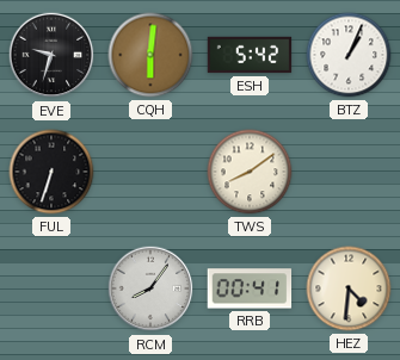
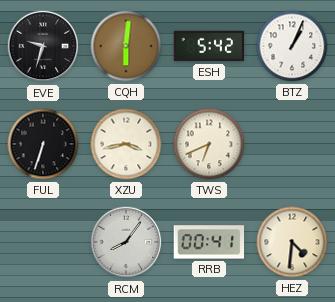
XZU: none -> 3:43 (126, 144)
TWS: 8:09 -> 6:41 (209, 144)
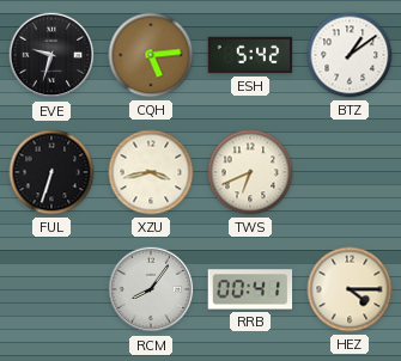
CQH: 6:01 -> 5:14 (151, 55)
BTZ: 1:04 -> 1:09 (350, 55)
HEZ: 4:31 -> 4:15 (350, 289)
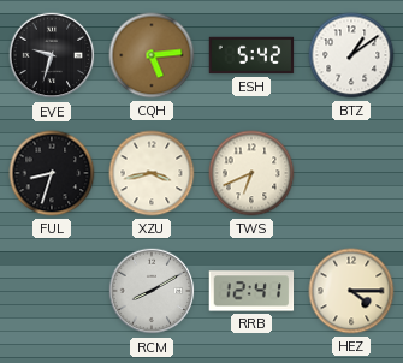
FUL: 6:33 -> 8:33 (52, 173)
RCM: 8:06 -> 8:10 (152, 291)
RRB: 00:41 -> 12:41 (251, 291)
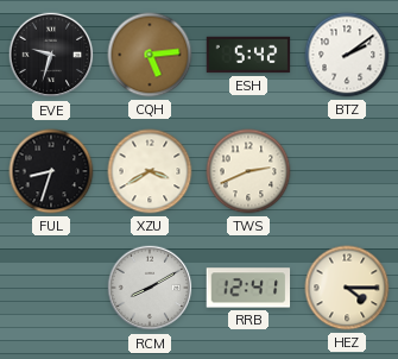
BTZ: 1:09 -> 2:09 (347, 55)
XZU: 3:43 -> 3:40 (150, 171)
TWS: 6:41 -> 2:41 (248, 171)
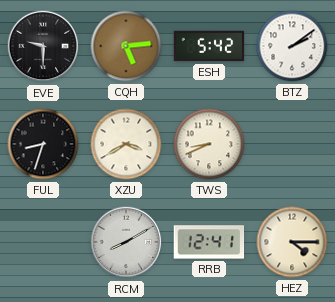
EVE: 9:33 -> 9:30 (43, 46)
TWS: 2:41 -> 8:41 (209, 144)
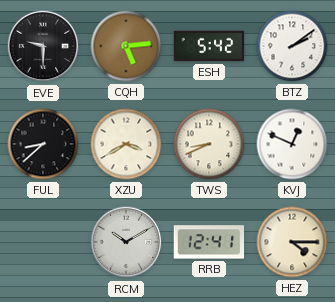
FUL: 8:33 -> 8:38 (43, 144)
KVJ: none -> 12:49 (292, 144)
RCM: 8:10 -> 10:10 (126, 242)
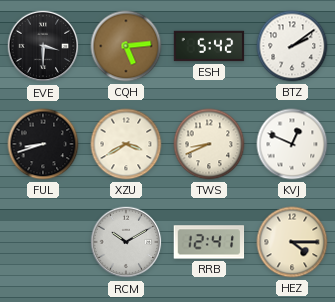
EVE: 9:30 -> 3:30 (43, 46)
FUL: 8:38 -> 8:42 (43, 144)
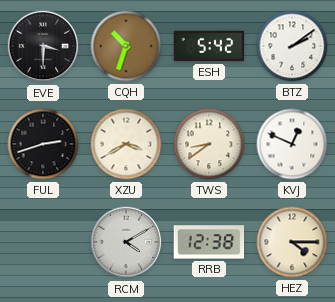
CQH: 5:14 -> 10:33 (126, 46)
FUL: 8:42 -> 2:42 (43, 144)
TWS: 8:41 -> 8:39 (209, 144)
RCM: 10:10 -> 4:10 (126, 242)
RRB: 12:41 -> 12:38 (209, 242)
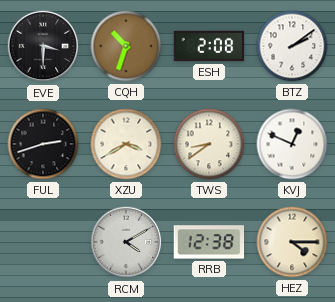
ESH: 5:42 -> 2:08 (209, 46)
